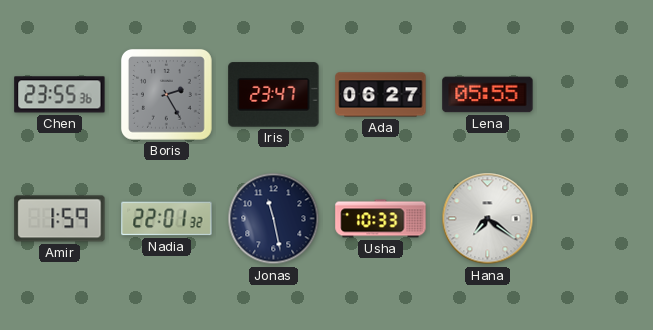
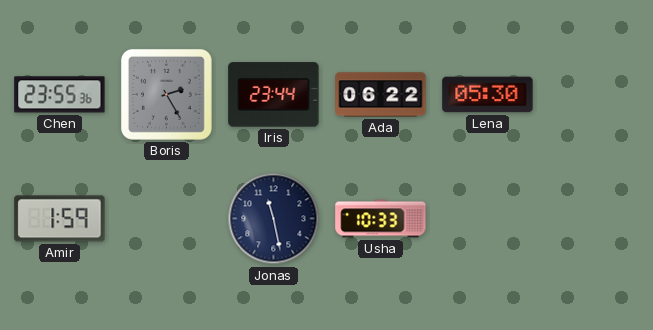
Iris: 23:47 -> 23:44 (274, 95)
Ada: 06:27 -> 06:22 (381, 95)
Lena: 05:55 -> 05:30 (488, 95)
Nadia: 22:01 -> none (167, 219)
Hana: 7:21 -> none (488, 219)
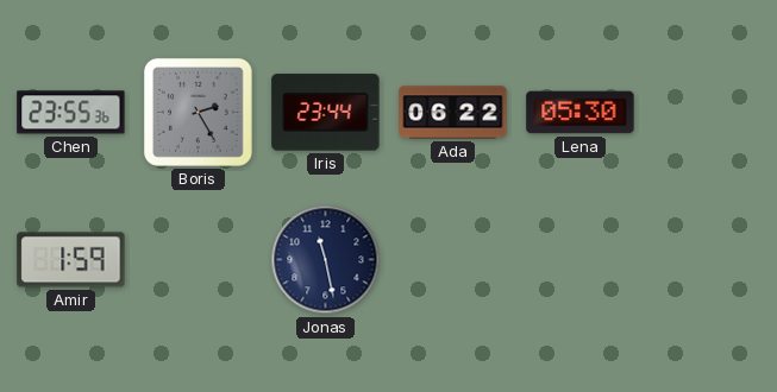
Usha: 10:33 -> none (381, 219)
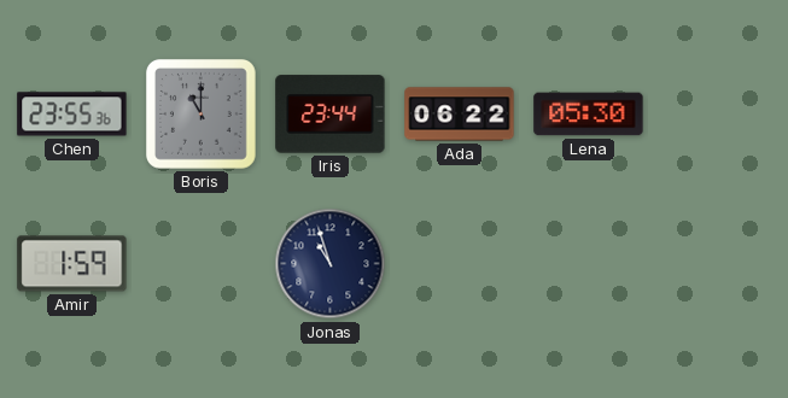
Boris: 2:25 -> 11:00 (200, 113)
Jonas: 11:28 -> 10:57 (331, 264)
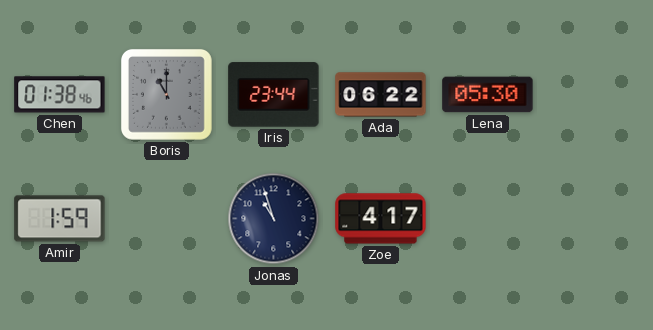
Chen: 23:55 -> 01:38 (60, 95)
Zoe: none -> 4:17 (381, 219)
